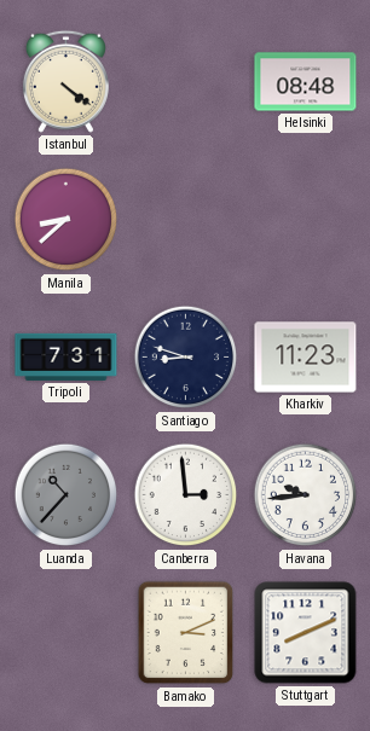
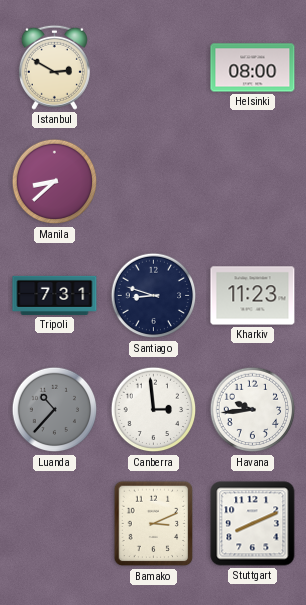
Istanbul: 4:21 -> 2:50 (54, 67)
Helsinki: 08:48 -> 08:00 (253, 68)
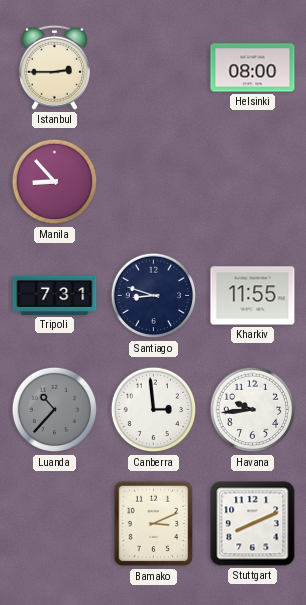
Istanbul: 2:50 -> 2:45 (54, 67)
Manila: 8:38 -> 8:53 (55, 182)
Kharkiv: 11:23 -> 11:55 (253, 296)
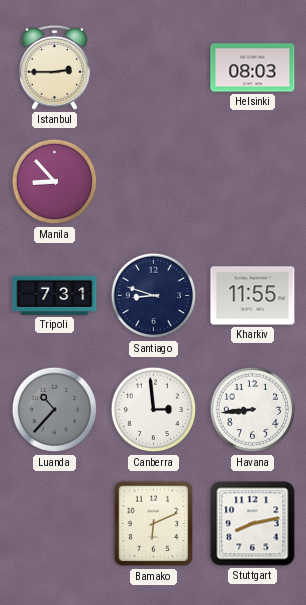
Helsinki: 08:00 -> 08:03 (253, 68)
Havana: 9:44 -> 8:44 (253, 410)
Bamako: 3:11 -> 6:11 (154, 524)
Stuttgart: 8:11 -> 8:13 (253, 524)
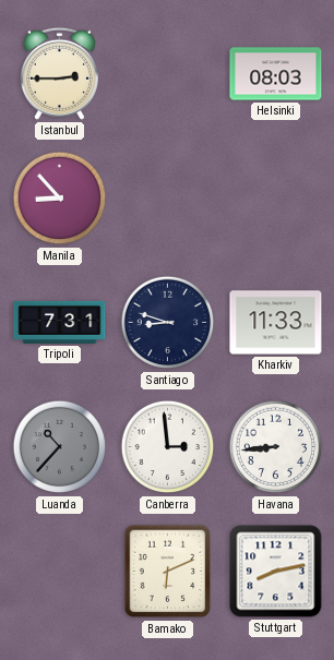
Kharkiv: 11:55 -> 11:33 (276, 323)
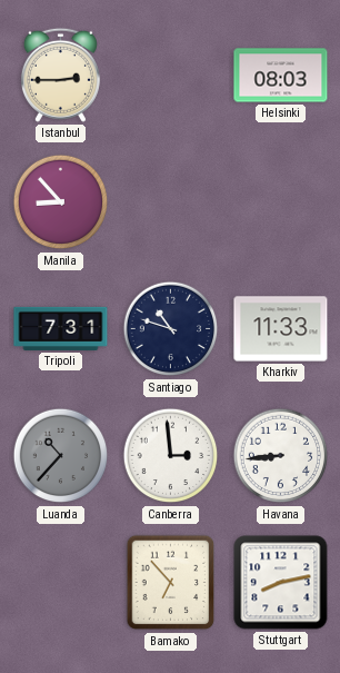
Santiago: 8:48 -> 10:48 (171, 329)
Bamako: 6:11 -> 6:53 (171, 583)
